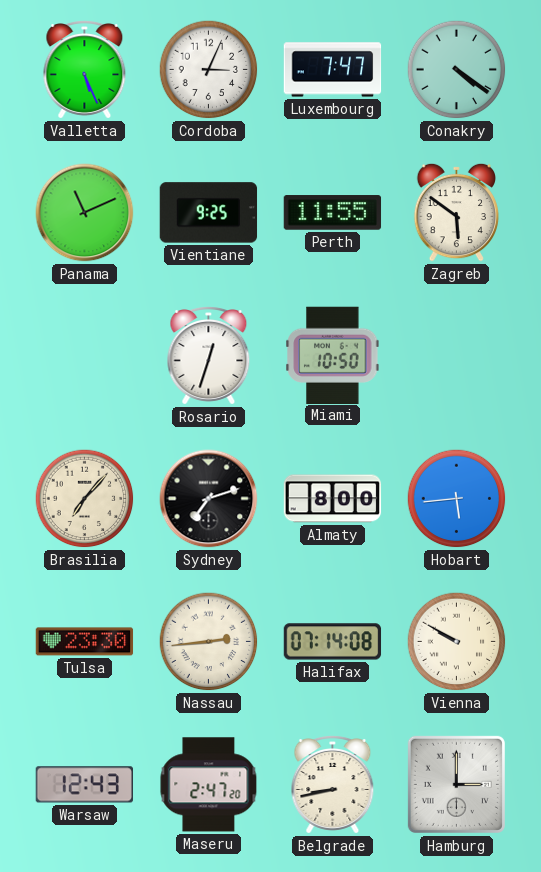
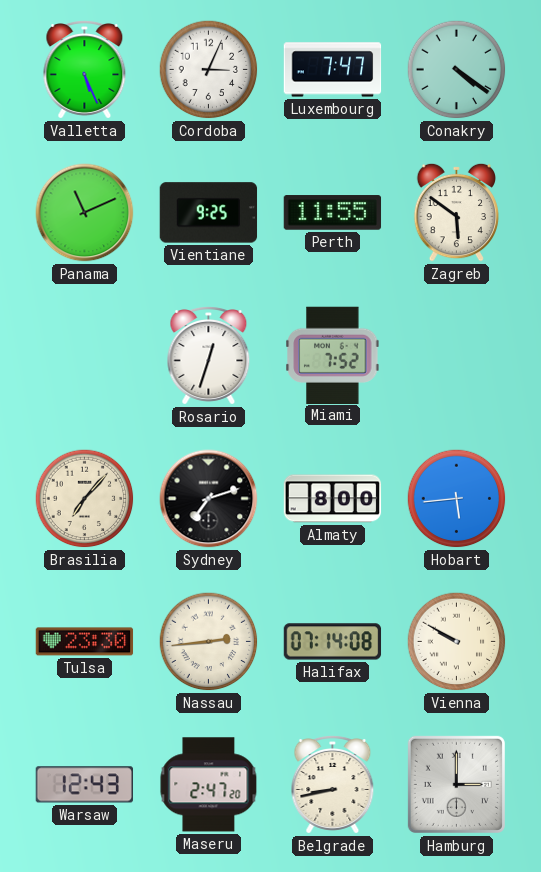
Miami: 10:50 -> 7:52 (333, 355)
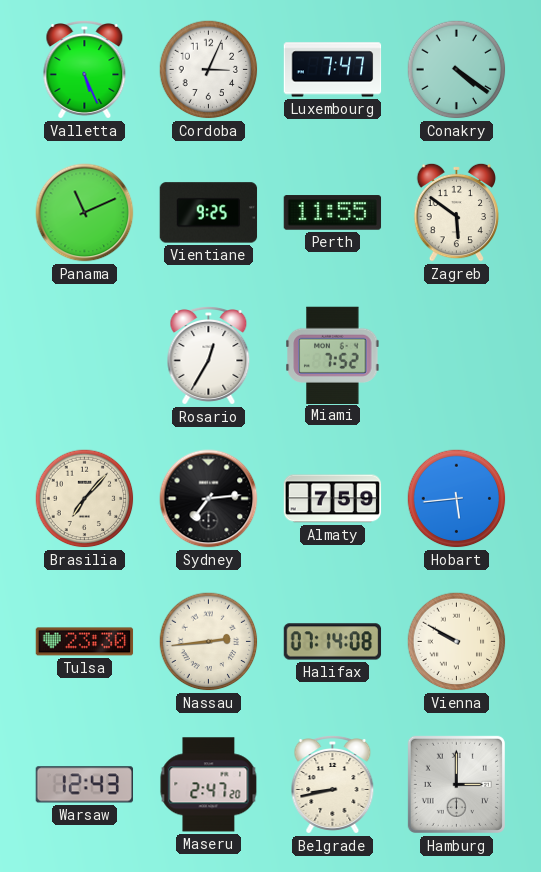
Rosario: 12:33 -> 12:35 (209, 356)
Sydney: 7:12 -> 7:14 (209, 499)
Almaty: 8:00 -> 7:59 (333, 499)
